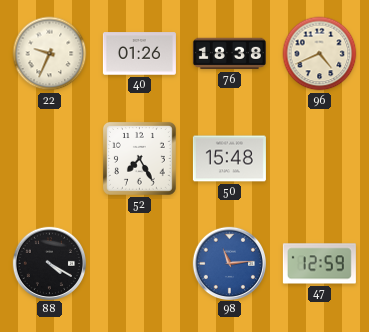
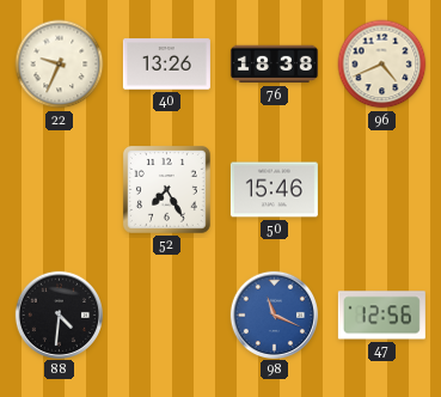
40: 01:26 -> 13:26 (166, 65)
50: 15:48 -> 15:46 (274, 190)
88: 4:20 -> 4:31 (59, 314)
98: 11:14 -> 11:19 (274, 314)
47: 12:59 -> 12:56 (381, 316)
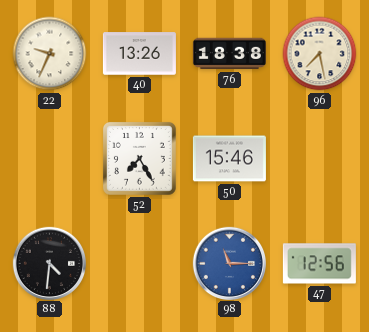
96: 4:41 -> 7:28 (320, 54)
98: 11:19 -> 11:15 (229, 263)
